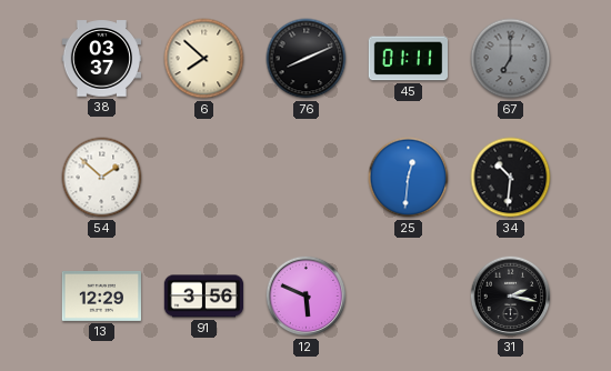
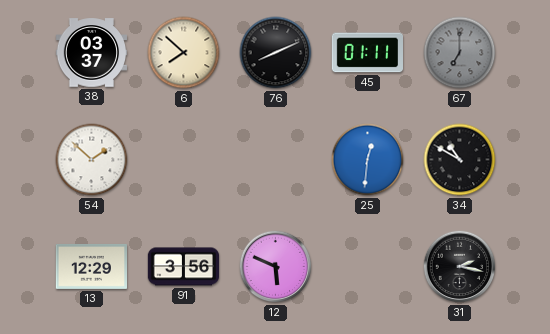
34: 10:31 -> 10:50 (460, 160)
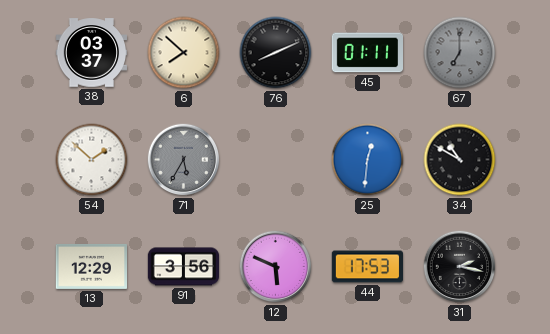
71: none -> 5:35 (184, 160)
44: none -> 17:53 (367, 267)
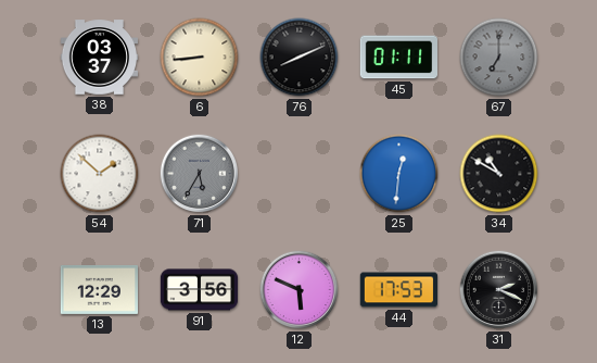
6: 7:52 -> 8:44 (200, 58)
31: 2:17 -> 2:19 (499, 290)
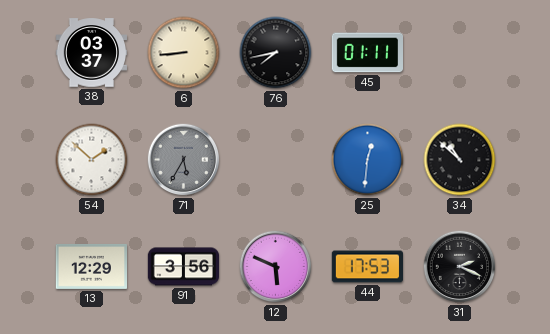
76: 8:11 -> 7:43 (276, 53)
67: 7:00 -> none (499, 58)
34: 10:50 -> 10:52 (460, 160)
